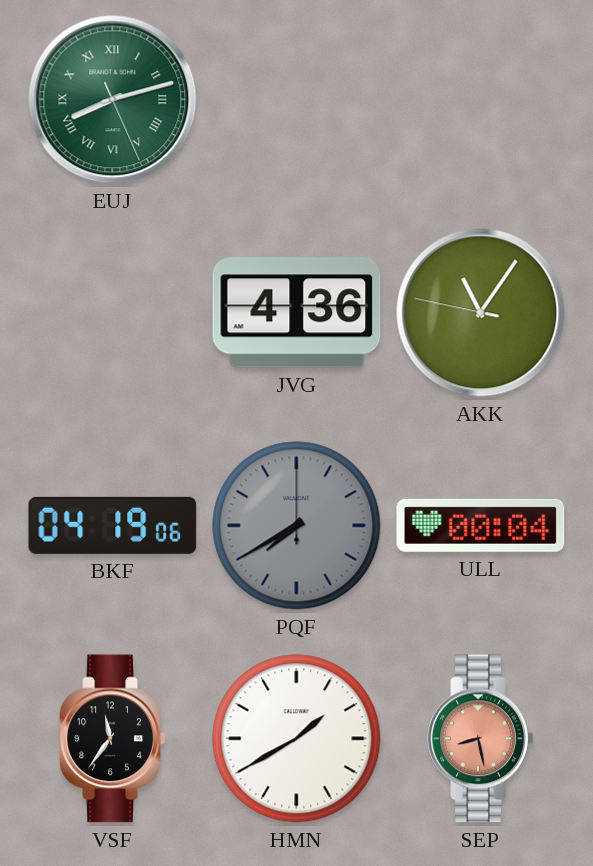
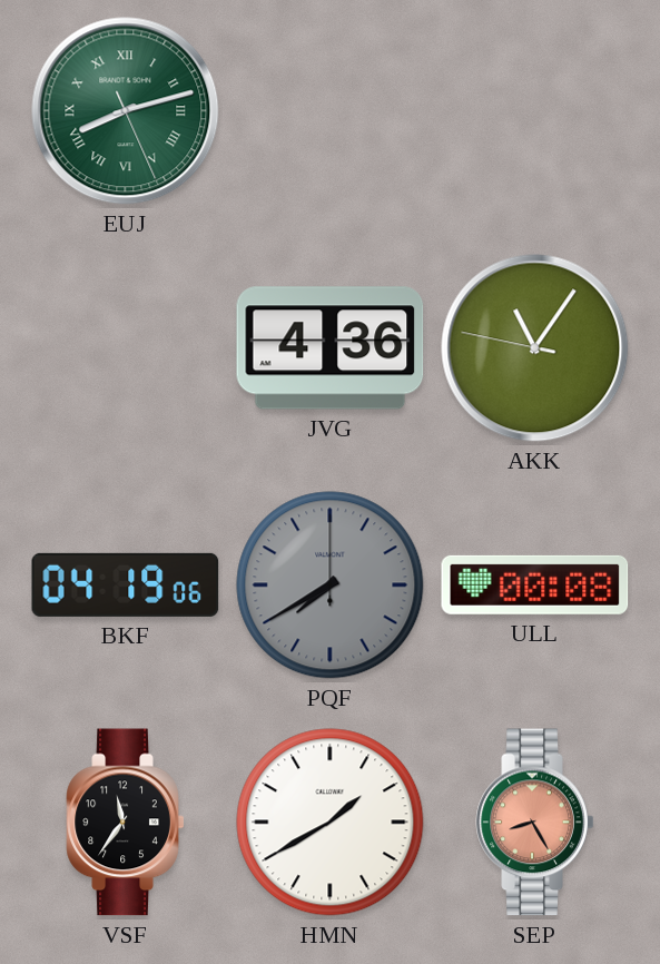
ULL: 00:04 -> 00:08 (535, 584)
SEP: 8:28 -> 8:25 (535, 823)
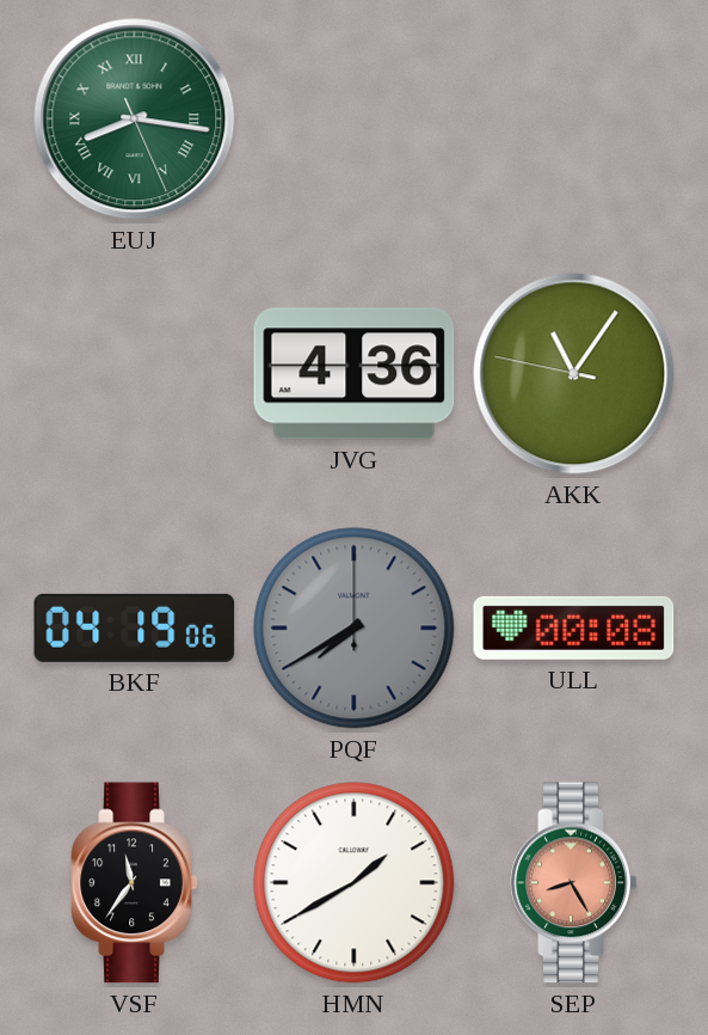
EUJ: 8:12 -> 8:16 (135, 120)
